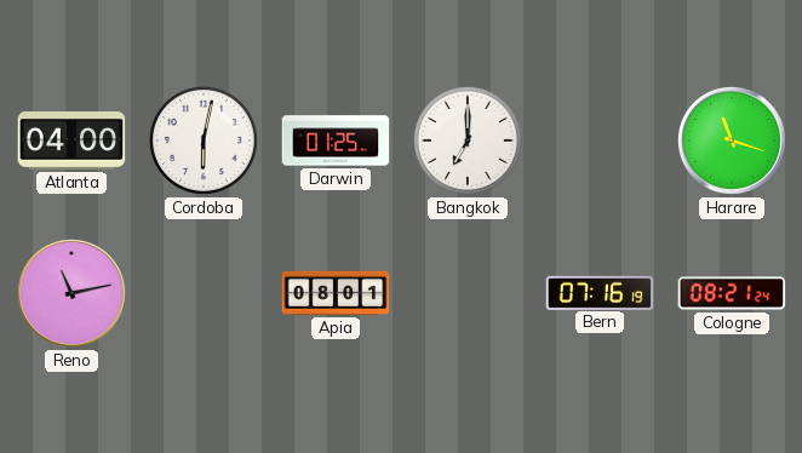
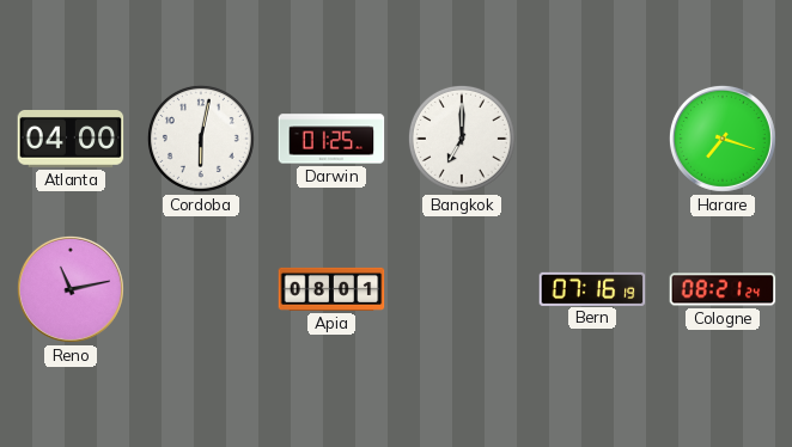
Harare: 11:18 -> 7:18 (723, 139)
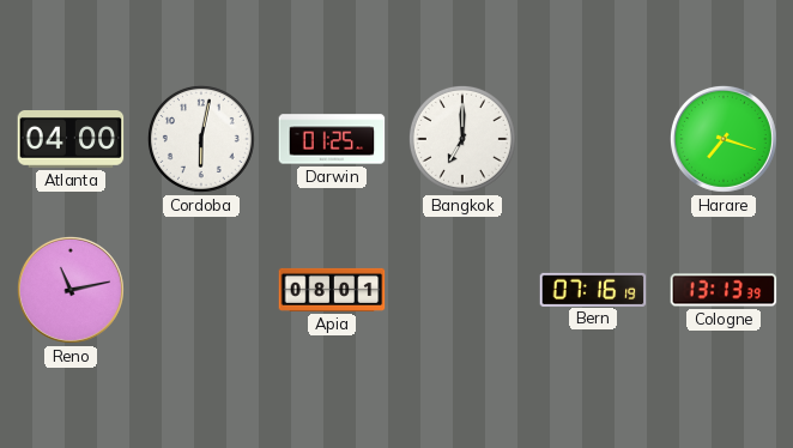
Cologne: 08:21 -> 13:13 (724, 290)
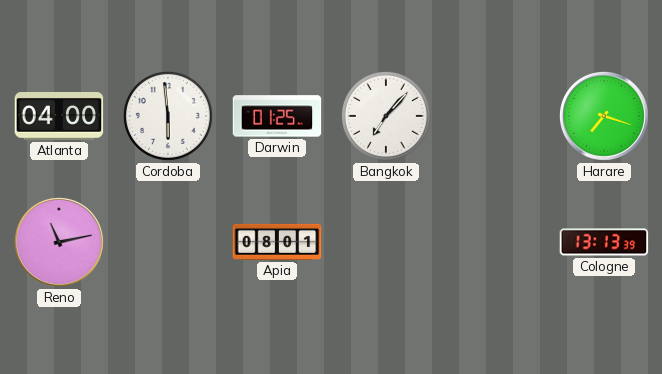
Cordoba: 6:02 -> 5:59 (168, 116)
Bangkok: 7:00 -> 7:07 (386, 116)
Bern: 07:16 -> none (593, 289)
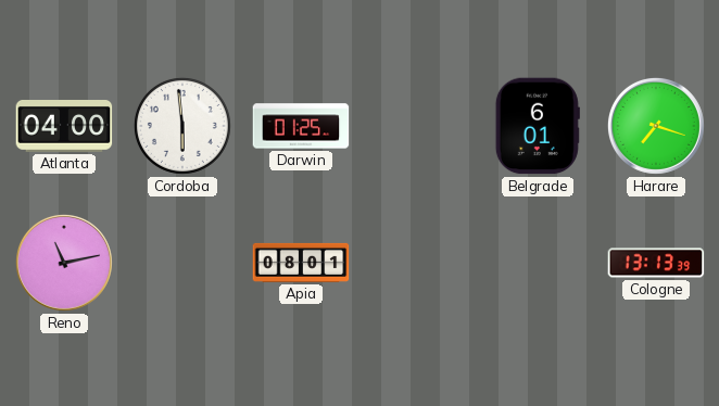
Bangkok: 7:07 -> none (386, 116)
Belgrade: none -> 6:01 (538, 126)
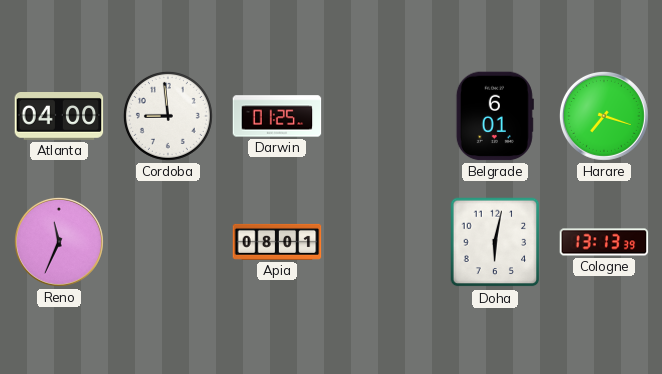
Cordoba: 5:59 -> 8:59 (168, 116)
Reno: 11:13 -> 11:34 (59, 242)
Doha: none -> 6:02 (495, 242)
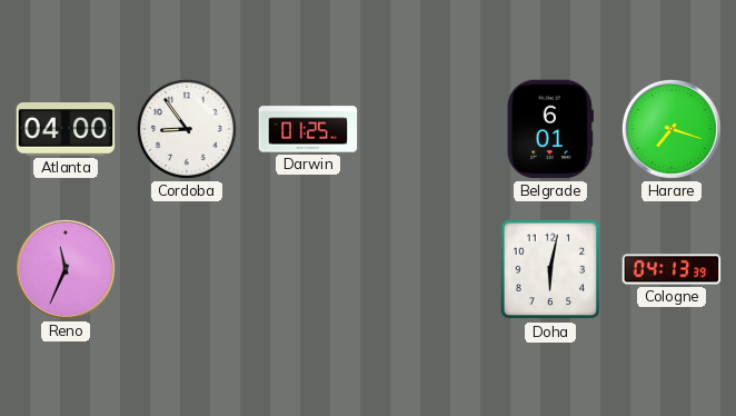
Cordoba: 8:59 -> 8:54 (187, 129)
Apia: 08:01 -> none (277, 242)
Cologne: 13:13 -> 04:13 (672, 269)
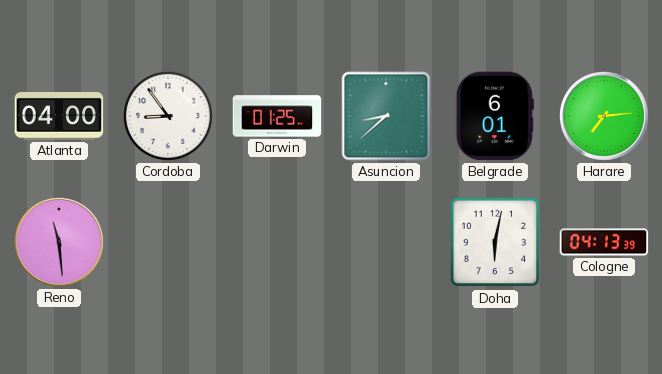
Asuncion: none -> 8:38 (386, 116)
Harare: 7:18 -> 7:14 (604, 116)
Reno: 11:34 -> 11:29 (59, 242)
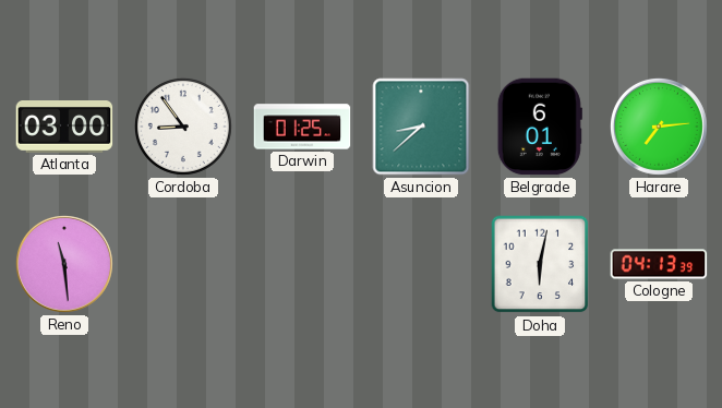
Atlanta: 04:00 -> 03:00 (64, 128)
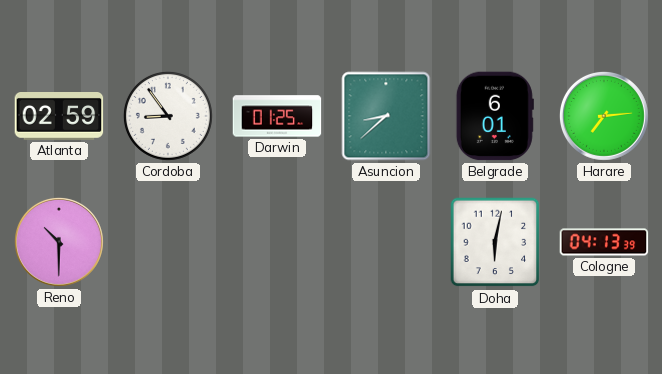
Atlanta: 03:00 -> 02:59 (59, 117)
Reno: 11:29 -> 10:30 (59, 242)
